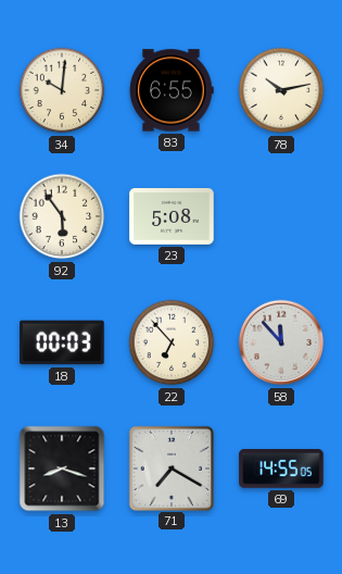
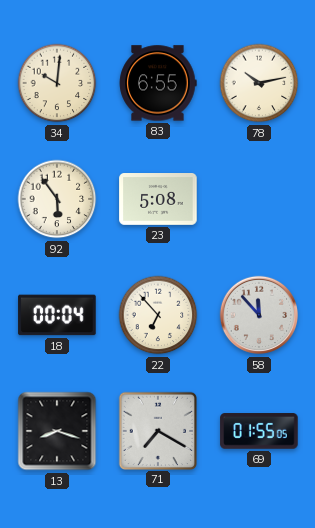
18: 00:03 -> 00:04 (57, 315)
69: 14:55 -> 01:55 (259, 431)
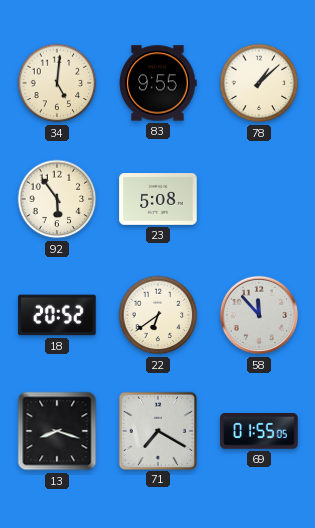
34: 10:01 -> 5:01 (57, 83)
83: 6:55 -> 9:55 (158, 83)
78: 10:13 -> 1:08 (259, 83)
18: 00:04 -> 20:52 (57, 315)
22: 6:53 -> 6:39 (158, 315)
